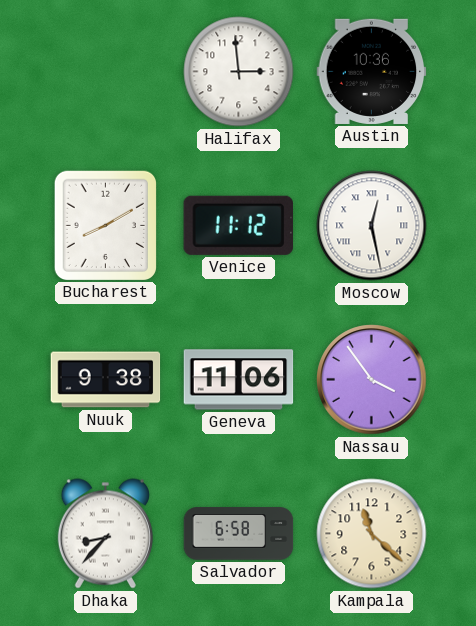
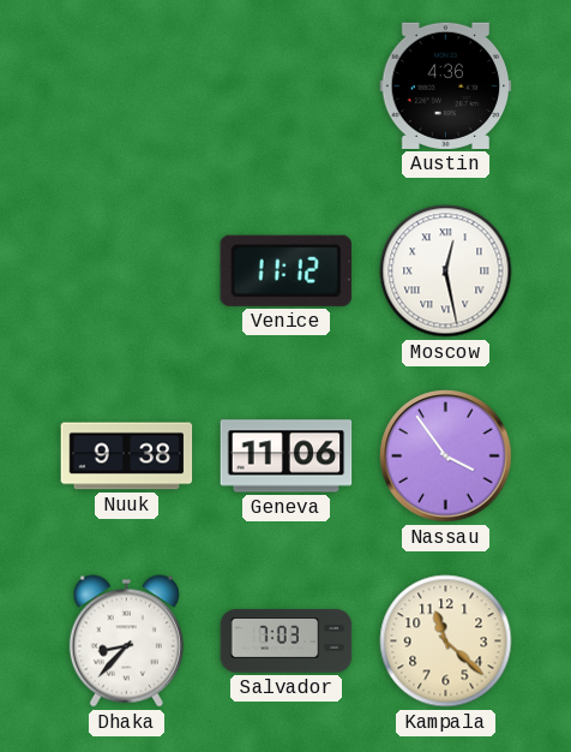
Halifax: 2:59 -> none (239, 72)
Austin: 10:36 -> 4:36 (446, 85)
Bucharest: 8:10 -> none (105, 225)
Salvador: 6:58 -> 7:03 (287, 641)
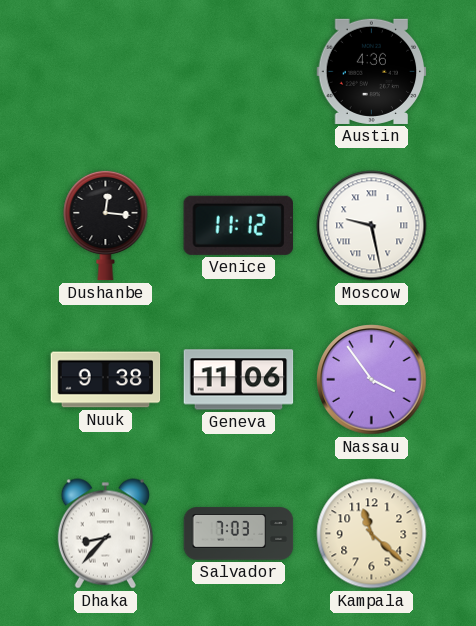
Dushanbe: none -> 12:16 (106, 225)
Moscow: 12:28 -> 9:28 (372, 226)
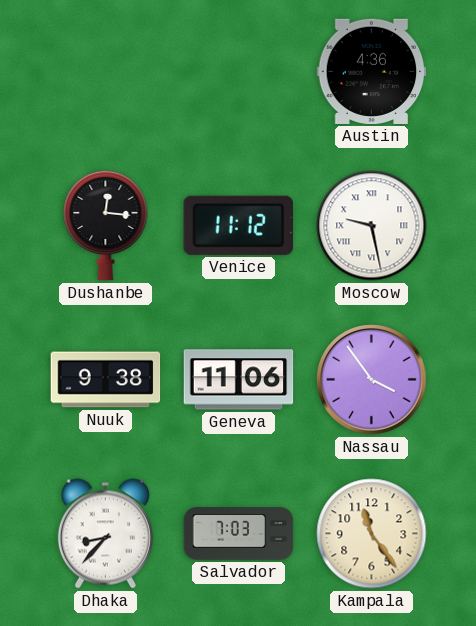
Kampala: 11:22 -> 11:24 (372, 534)
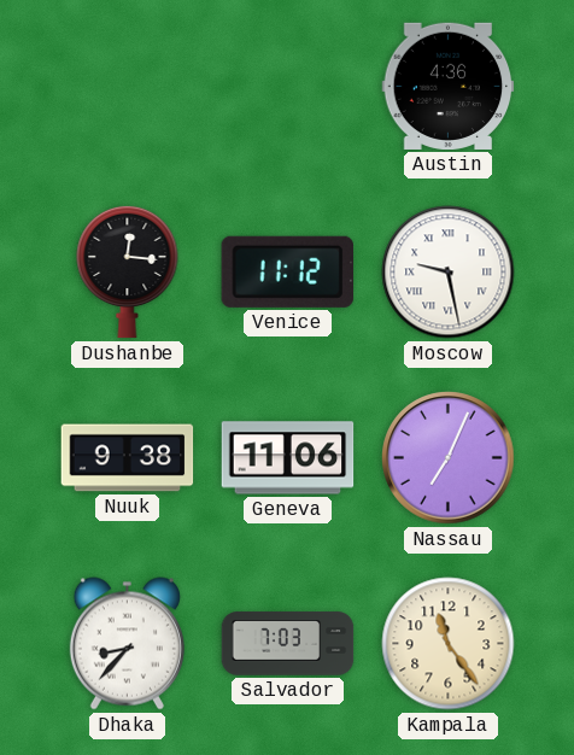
Nassau: 3:54 -> 7:04 (449, 458)
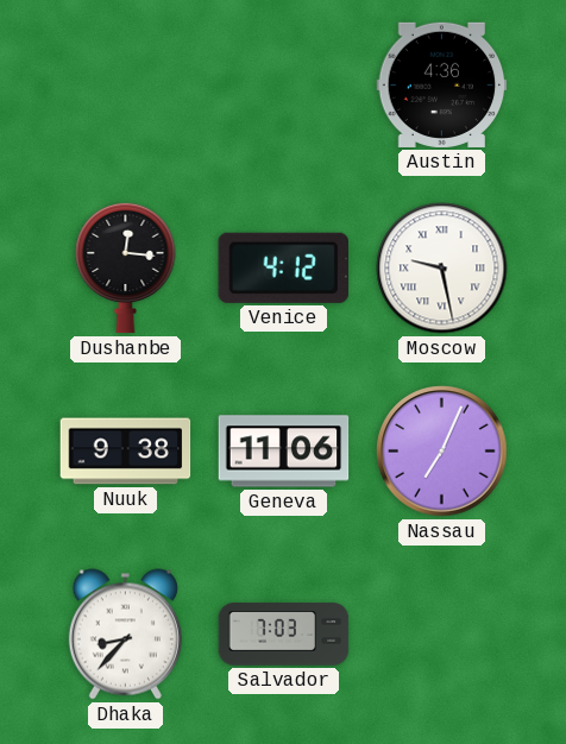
Venice: 11:12 -> 4:12 (283, 267)
Kampala: 11:24 -> none (449, 644)
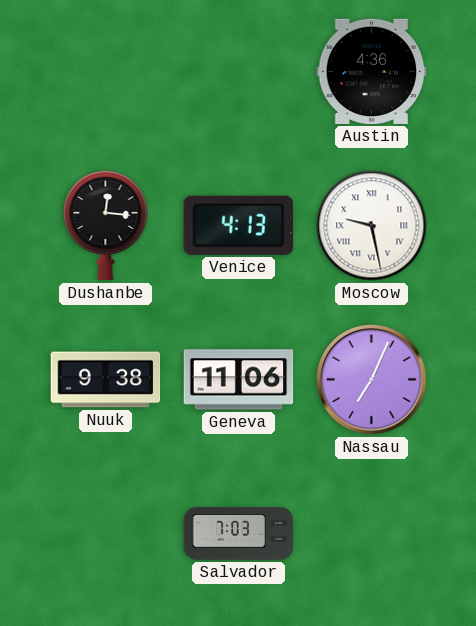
Venice: 4:12 -> 4:13 (238, 225)
Dhaka: 8:37 -> none (125, 635)
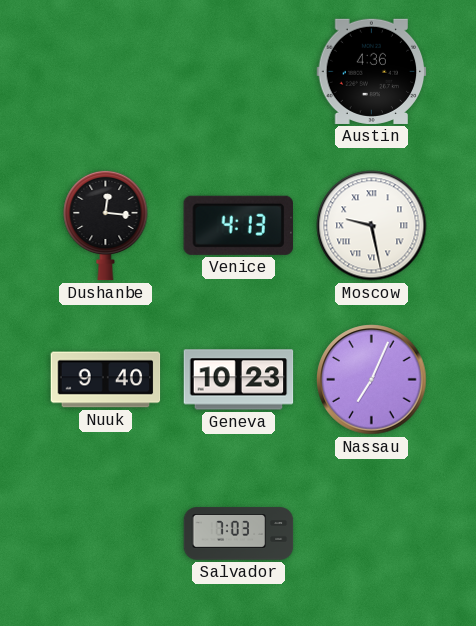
Nuuk: 9:38 -> 9:40 (106, 380)
Geneva: 11:06 -> 10:23 (239, 380)
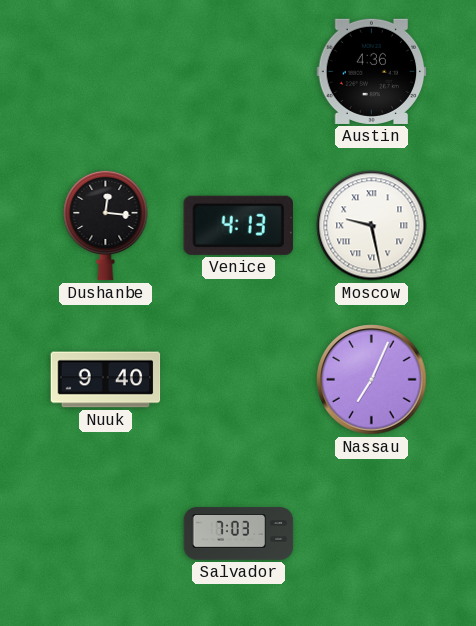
Geneva: 10:23 -> none (239, 380)
